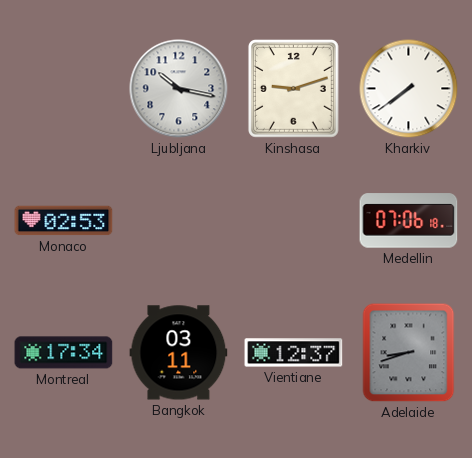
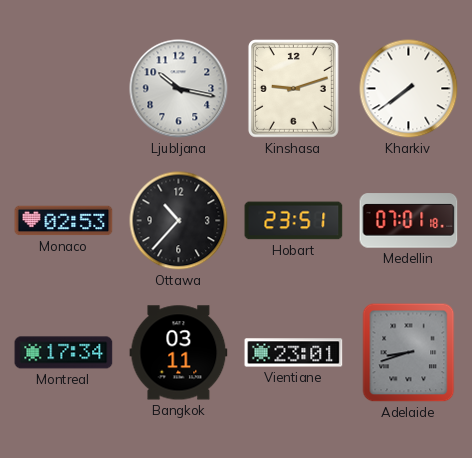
Ottawa: none -> 10:37 (179, 221)
Hobart: none -> 23:51 (294, 221)
Medellin: 07:06 -> 07:01 (409, 221)
Vientiane: 12:37 -> 23:01 (294, 353)
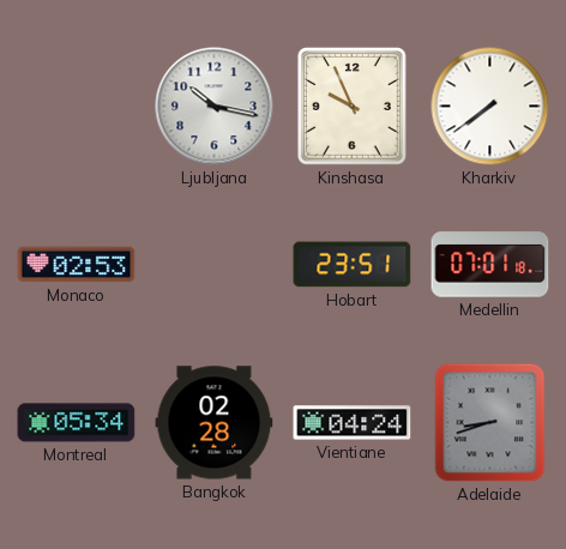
Kinshasa: 9:12 -> 9:56 (351, 107)
Ottawa: 10:37 -> none (179, 221)
Montreal: 17:34 -> 05:34 (77, 423)
Bangkok: 03:11 -> 02:28 (215, 423)
Vientiane: 23:01 -> 04:24 (353, 423)
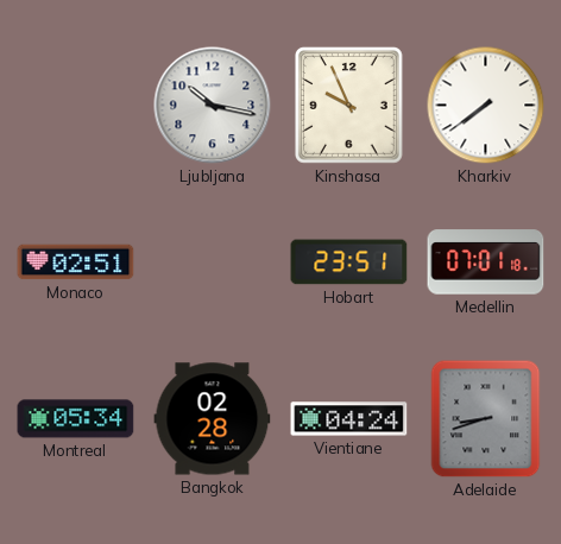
Monaco: 02:53 -> 02:51 (76, 262)
